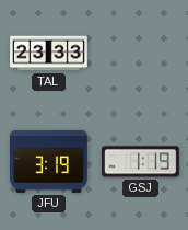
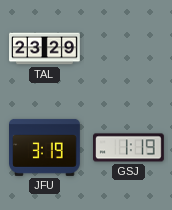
TAL: 23:33 -> 23:29 (45, 49)
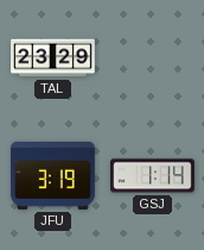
GSJ: 1:19 -> 1:14 (153, 176)
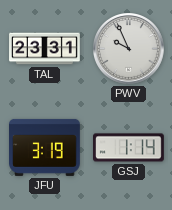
TAL: 23:29 -> 23:31 (45, 49)
PWV: none -> 9:56 (129, 49)
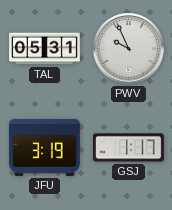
TAL: 23:31 -> 05:31 (45, 49)
GSJ: 1:14 -> 1:17 (129, 148)
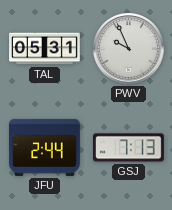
JFU: 3:19 -> 2:44 (45, 147)
GSJ: 1:17 -> 7:13 (129, 148)
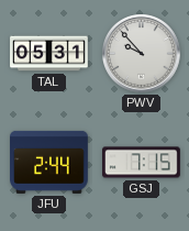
PWV: 9:56 -> 9:53 (142, 54)
GSJ: 7:13 -> 7:15 (142, 163)
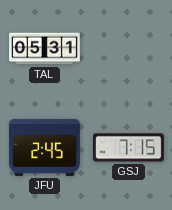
PWV: 9:53 -> none (142, 54)
JFU: 2:44 -> 2:45 (45, 147)
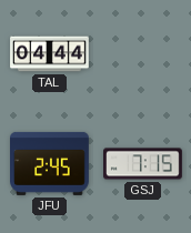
TAL: 05:31 -> 04:44 (50, 54)
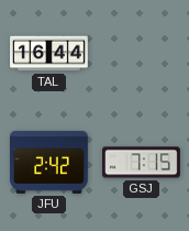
TAL: 04:44 -> 16:44 (49, 54)
JFU: 2:45 -> 2:42 (49, 162)
